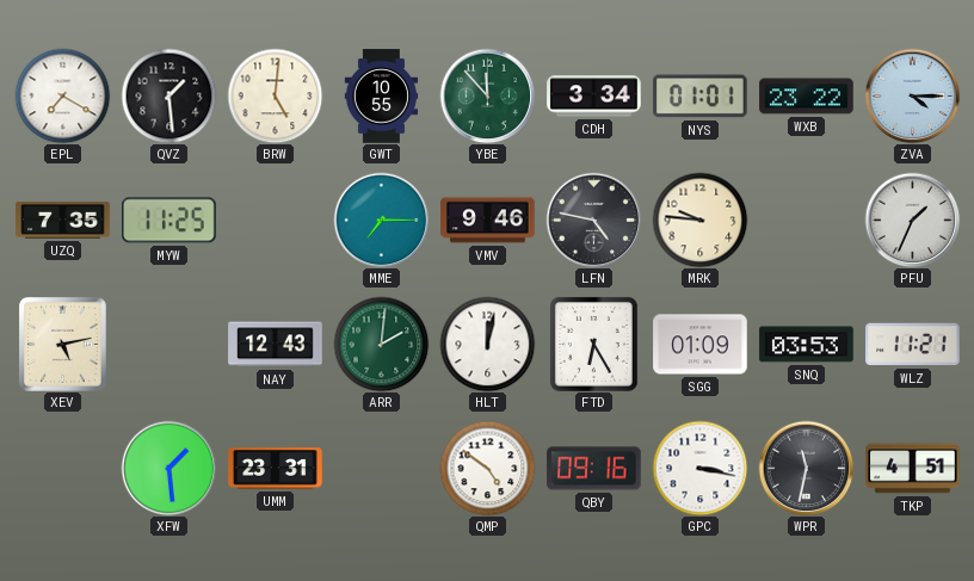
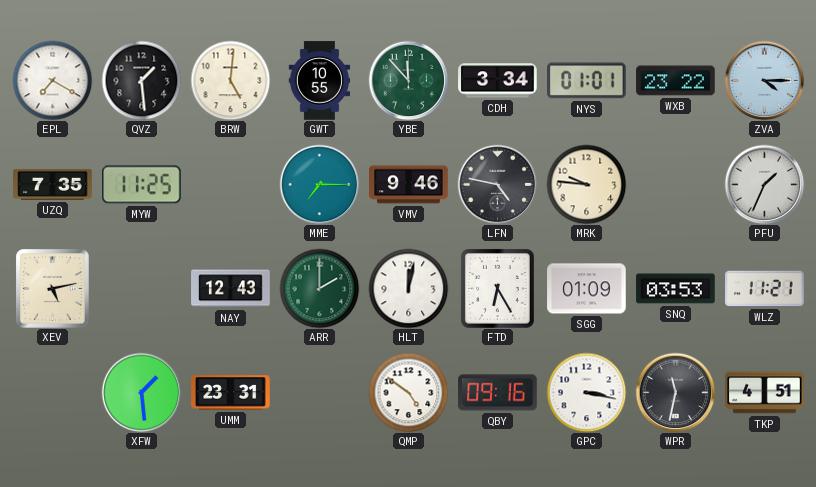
ARR: 2:01 -> 2:00 (319, 288)
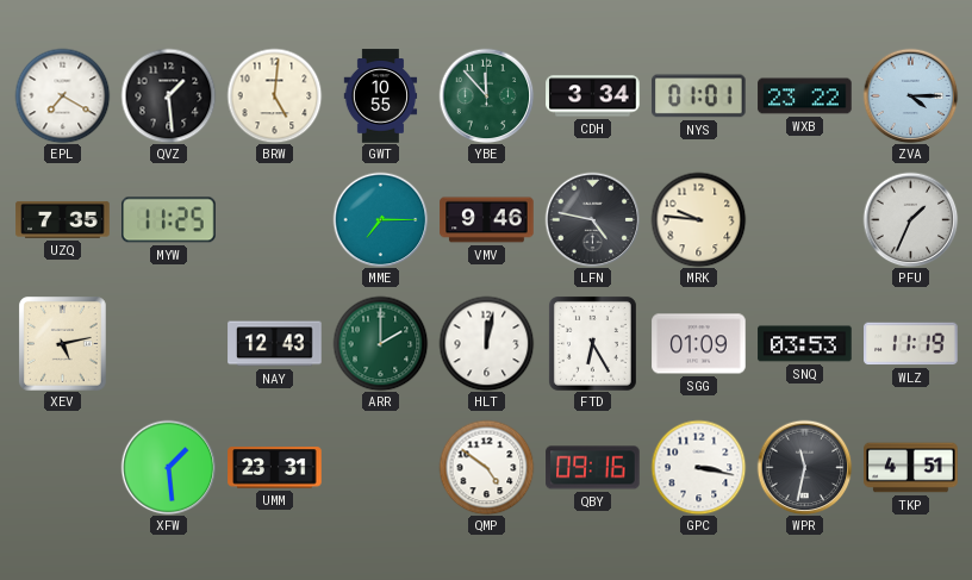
WLZ: 11:21 -> 11:19 (911, 344)
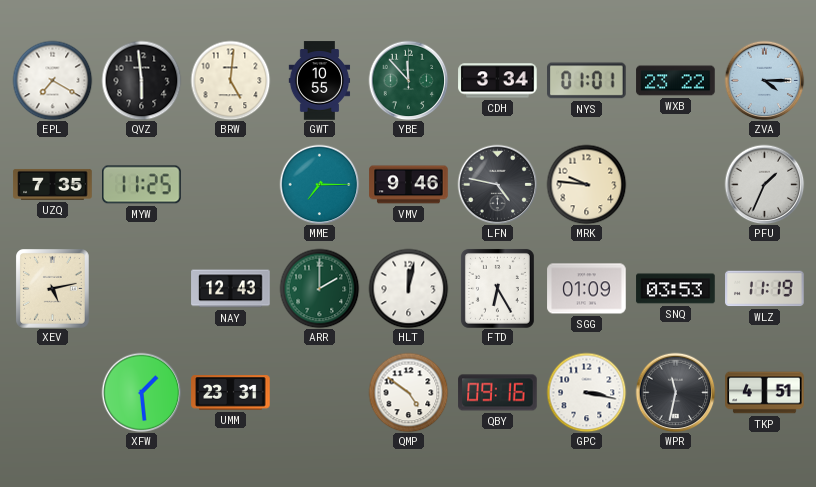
QVZ: 1:29 -> 5:59 (141, 80)
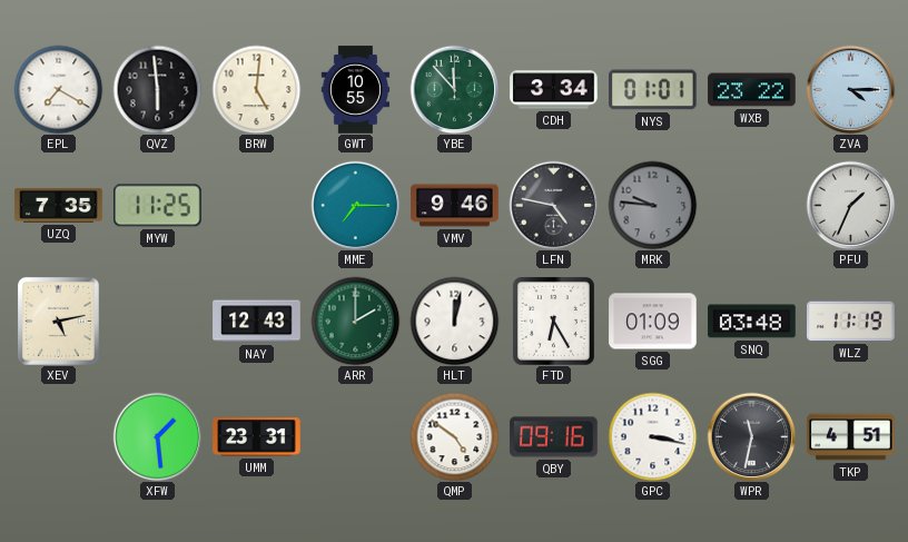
MRK dial: cream -> grey (652, 205)
SNQ: 03:53 -> 03:48 (752, 322)
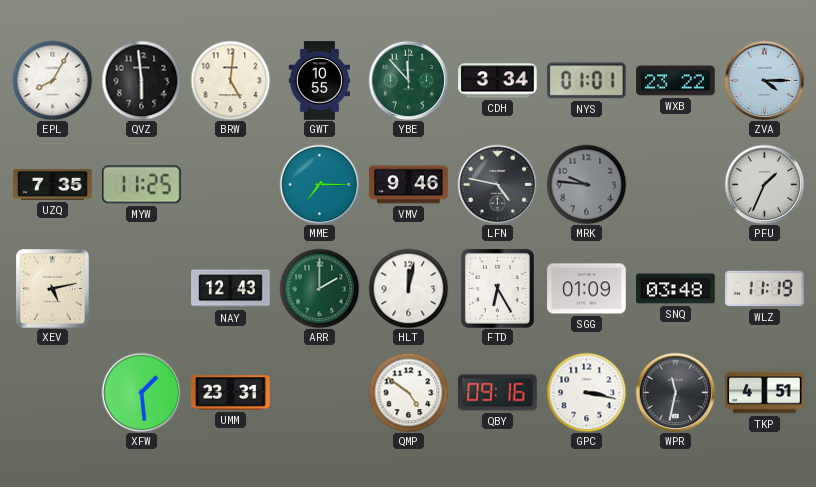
EPL: 7:20 -> 8:05 (52, 80)
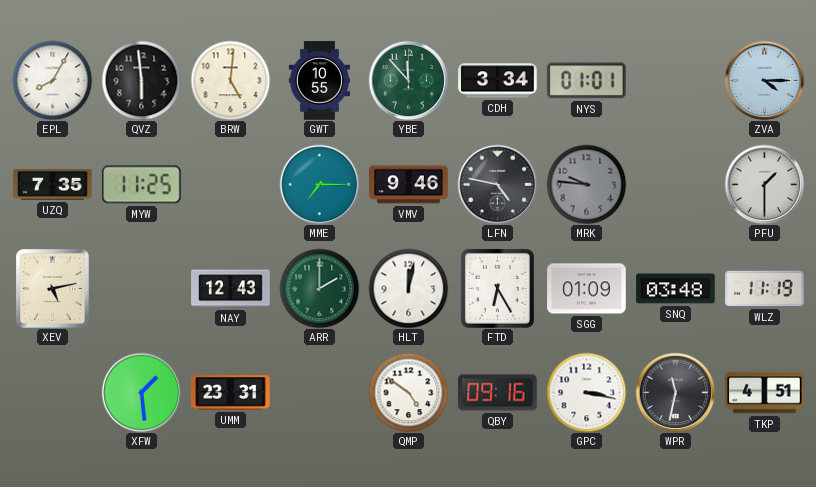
WXB: 23:22 -> none (676, 81)
PFU: 1:34 -> 1:30 (764, 184)
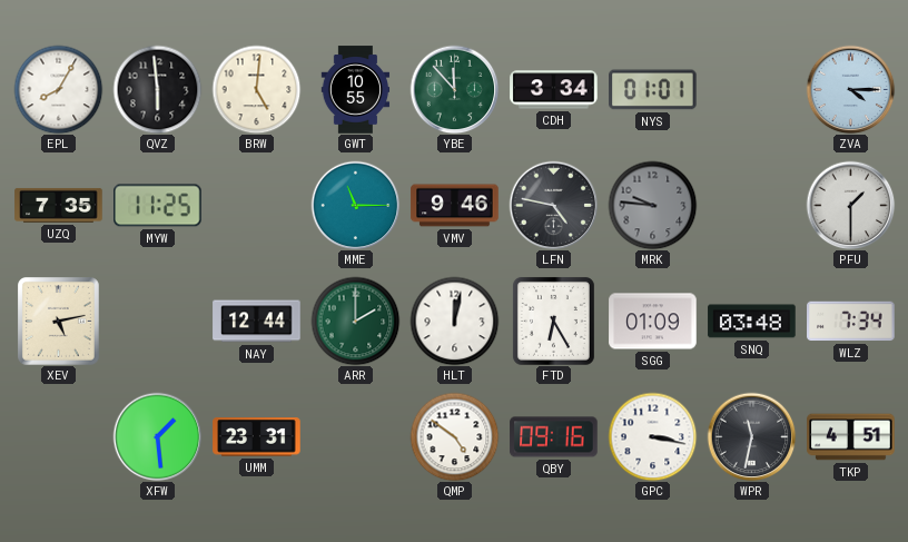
MME: 7:15 -> 11:15 (355, 205)
NAY: 12:43 -> 12:44 (257, 322)
WLZ: 11:19 -> 7:34 (851, 322)
